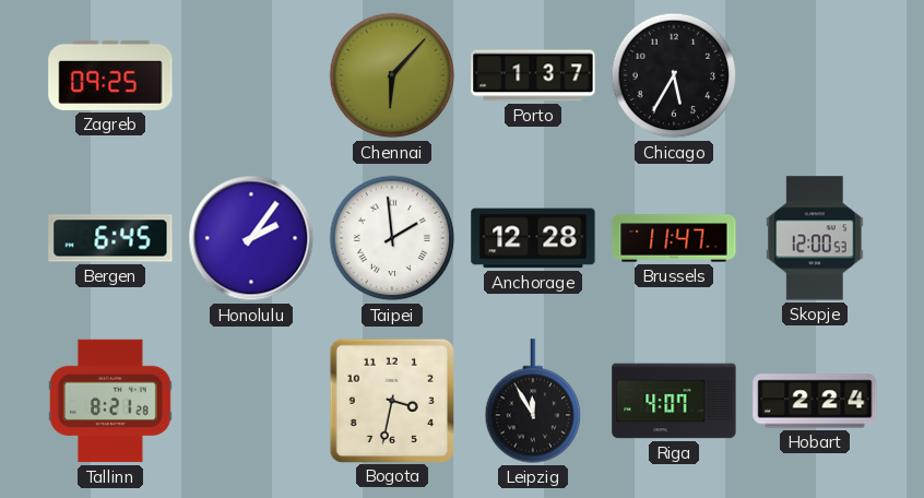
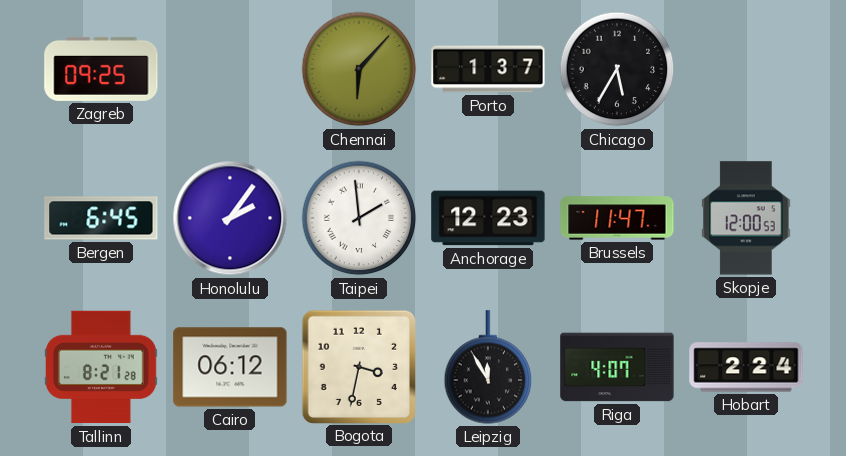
Anchorage: 12:28 -> 12:23 (488, 218)
Cairo: none -> 06:12 (230, 367)
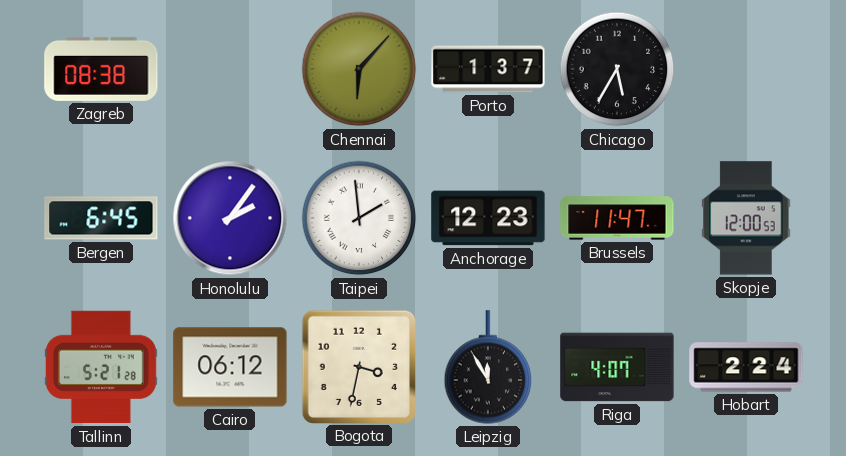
Zagreb: 09:25 -> 08:38 (101, 69)
Tallinn: 8:21 -> 5:21 (101, 367)
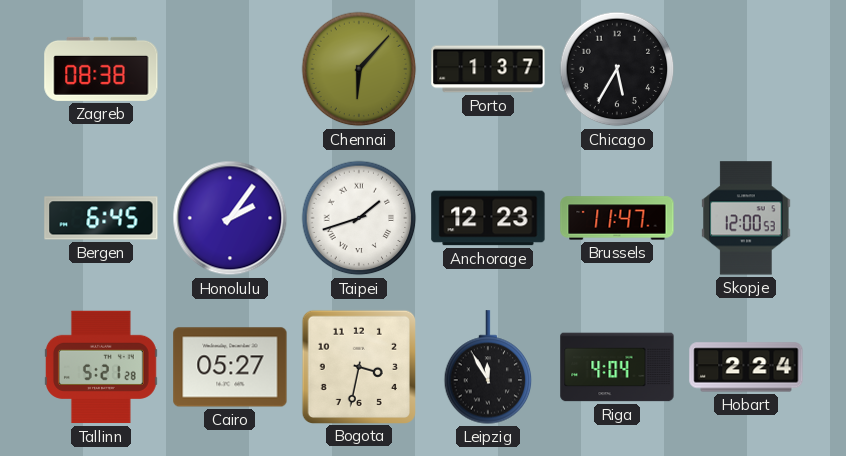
Taipei: 1:59 -> 1:42 (359, 218)
Cairo: 06:12 -> 05:27 (230, 367)
Riga: 4:07 -> 4:04 (617, 367)
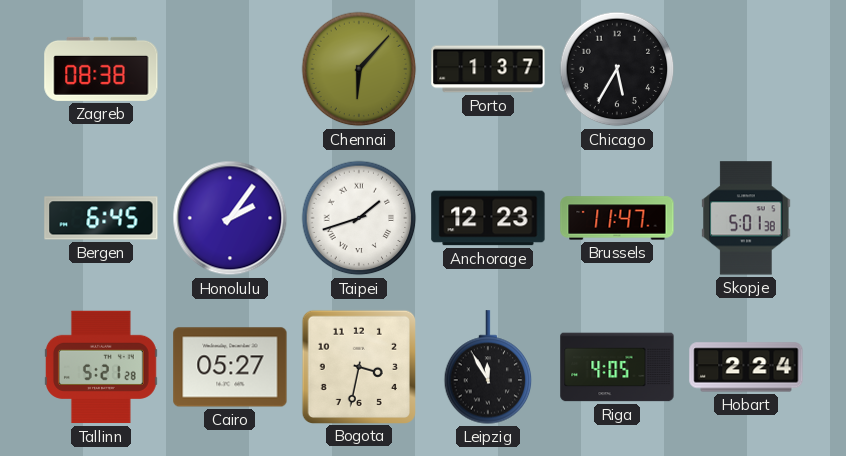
Skopje: 12:00 -> 5:01 (746, 218)
Riga: 4:04 -> 4:05 (617, 367)
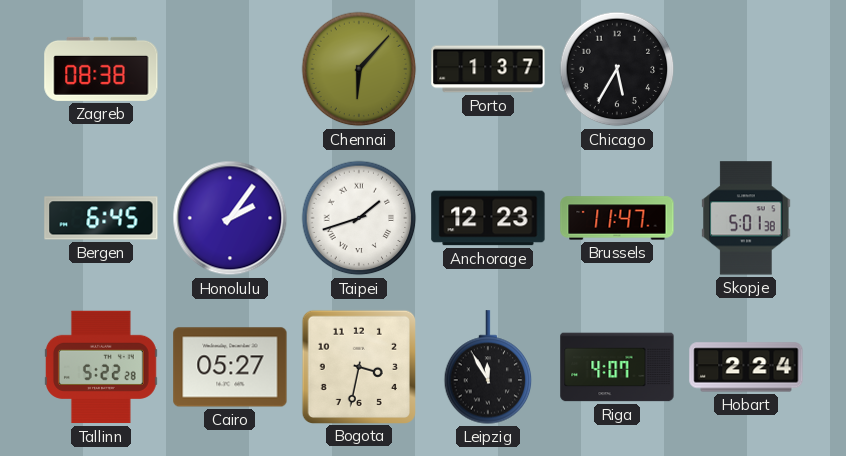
Tallinn: 5:21 -> 5:22 (101, 367)
Riga: 4:05 -> 4:07 (617, 367)
